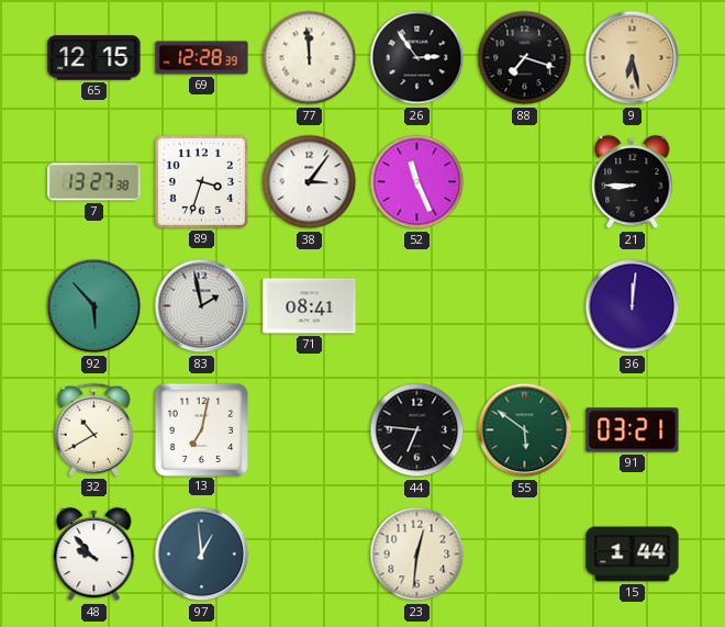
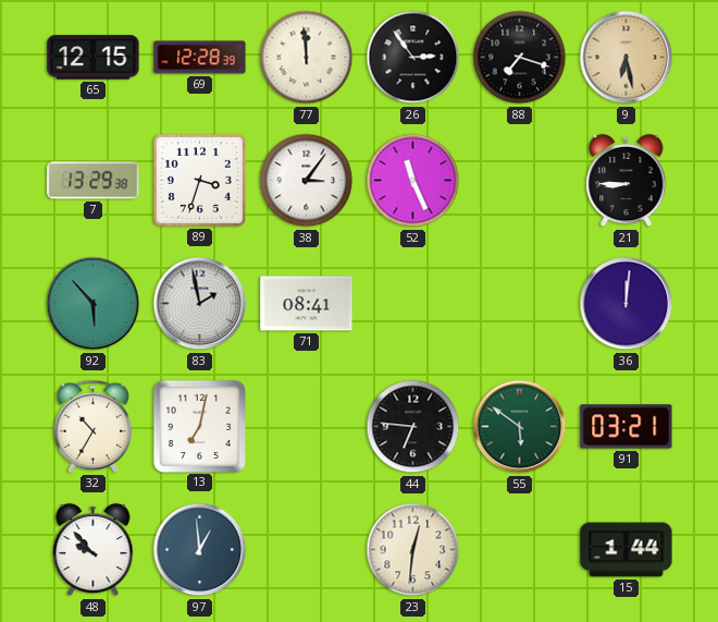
7: 13:27 -> 13:29 (94, 181)
32: 10:40 -> 10:35 (94, 426)
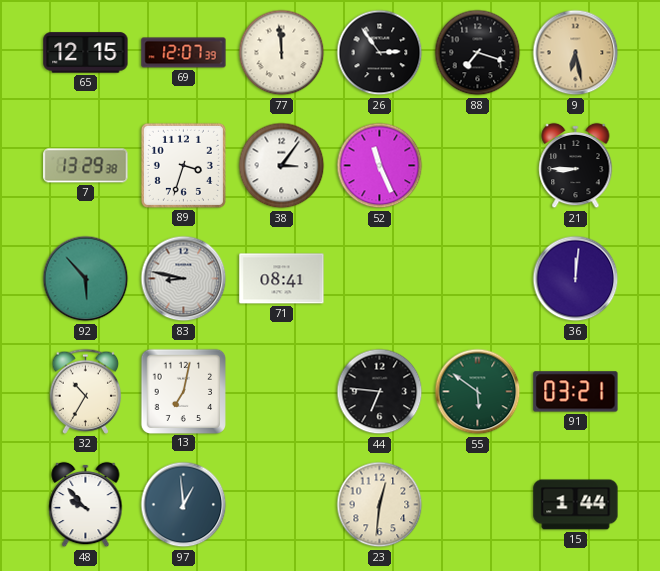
69: 12:28 -> 12:07 (184, 53)
83: 1:58 -> 8:47 (184, 279)
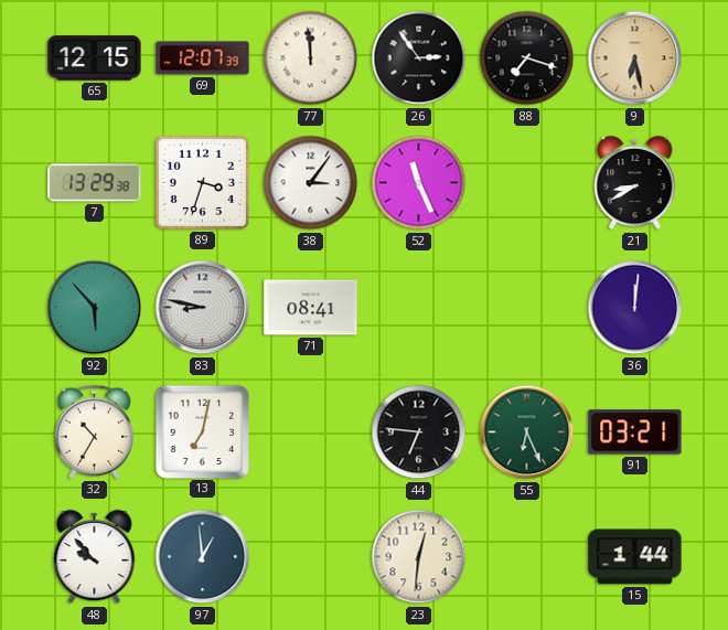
21: 8:45 -> 8:40 (635, 183)
55: 5:51 -> 6:26 (527, 433)
